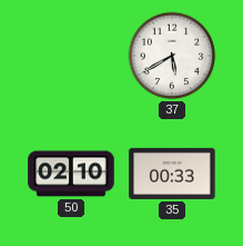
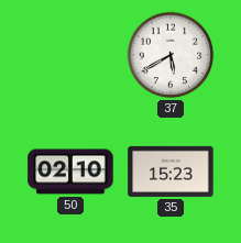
35: 00:33 -> 15:23 (171, 172)
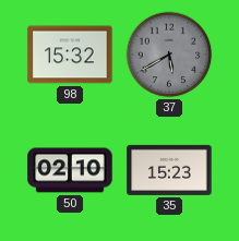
98: none -> 15:32 (70, 55)
37 dial: white -> grey (169, 55)
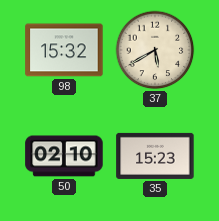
37 dial: grey -> cream (155, 50)
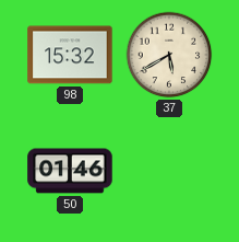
50: 02:10 -> 01:46 (70, 171)
35: 15:23 -> none (155, 156)
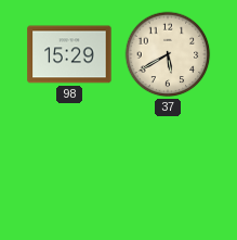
98: 15:32 -> 15:29 (69, 54)
50: 01:46 -> none (70, 171)
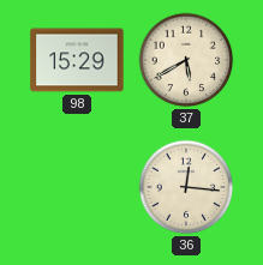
36: none -> 12:16 (186, 187)
